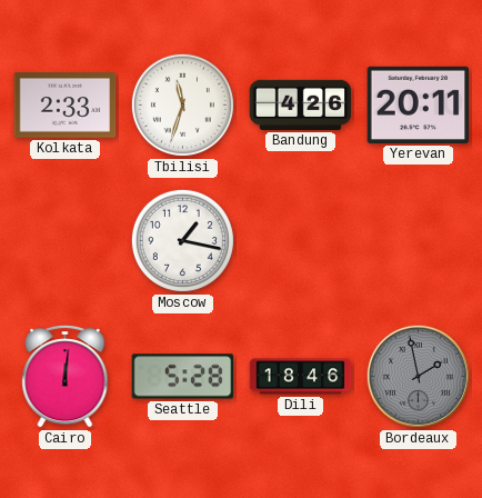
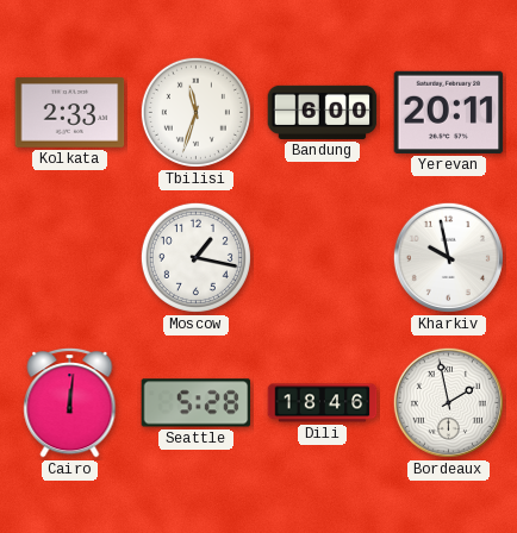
Bandung: 4:26 -> 6:00 (323, 112)
Kharkiv: none -> 9:58 (448, 257)
Bordeaux dial: grey -> white (448, 402)
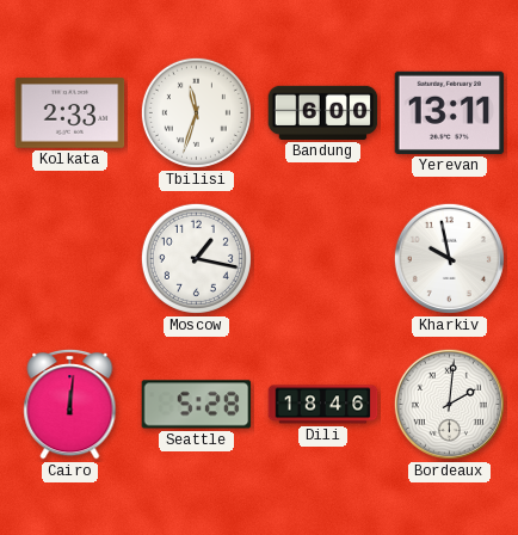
Yerevan: 20:11 -> 13:11 (450, 112)
Bordeaux: 1:58 -> 2:01 (449, 404)
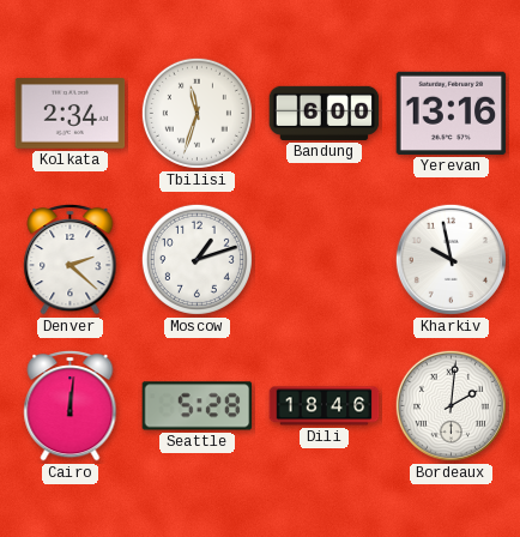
Kolkata: 2:33 -> 2:34 (71, 114)
Yerevan: 13:11 -> 13:16 (452, 113)
Denver: none -> 2:22 (71, 259)
Moscow: 1:17 -> 1:12 (196, 259)
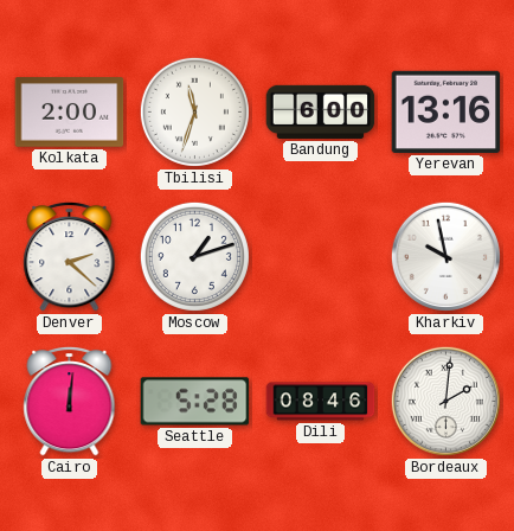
Kolkata: 2:34 -> 2:00 (70, 113)
Dili: 18:46 -> 08:46 (321, 402)
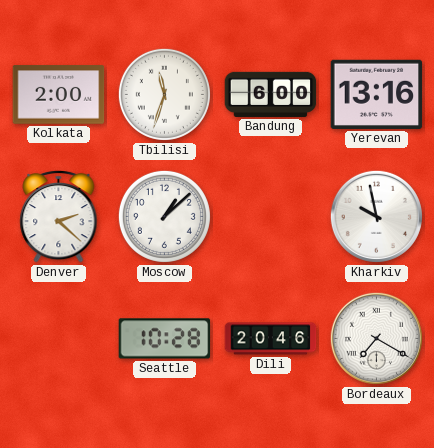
Moscow: 1:12 -> 1:08 (164, 216)
Cairo: 12:01 -> none (70, 401)
Seattle: 5:28 -> 10:28 (165, 339)
Dili: 08:46 -> 20:46 (271, 339)
Bordeaux: 2:01 -> 7:20 (376, 338)
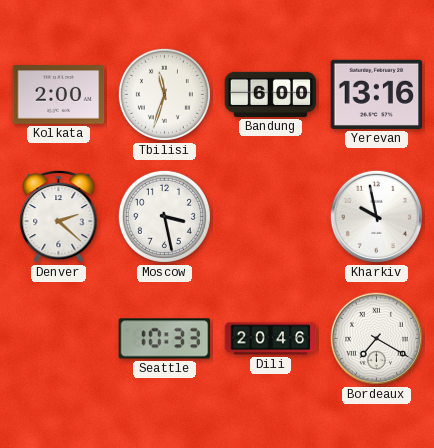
Moscow: 1:08 -> 3:28 (164, 216)
Seattle: 10:28 -> 10:33 (165, 339)
